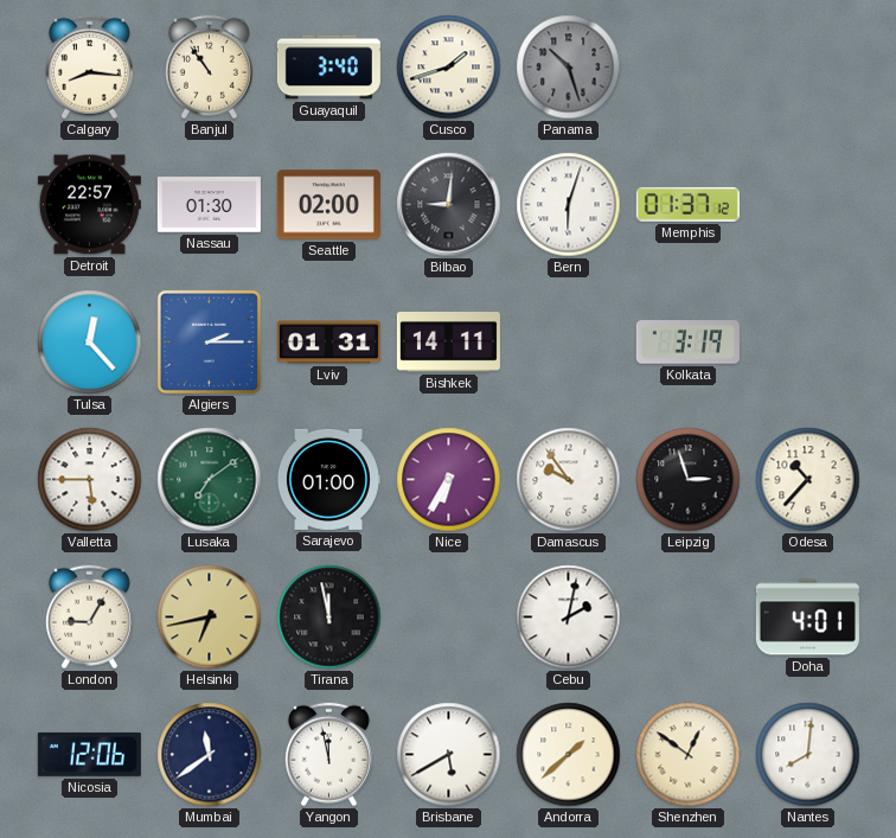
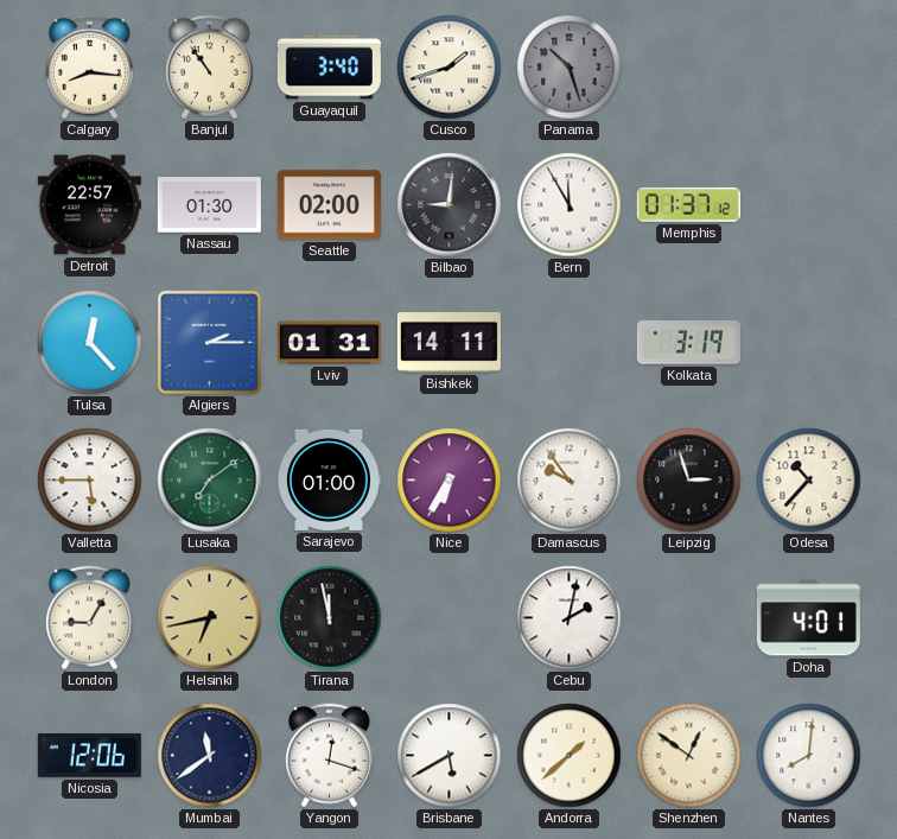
Bern: 6:03 -> 11:55 (570, 205)
Yangon: 11:58 -> 12:18 (329, 756)
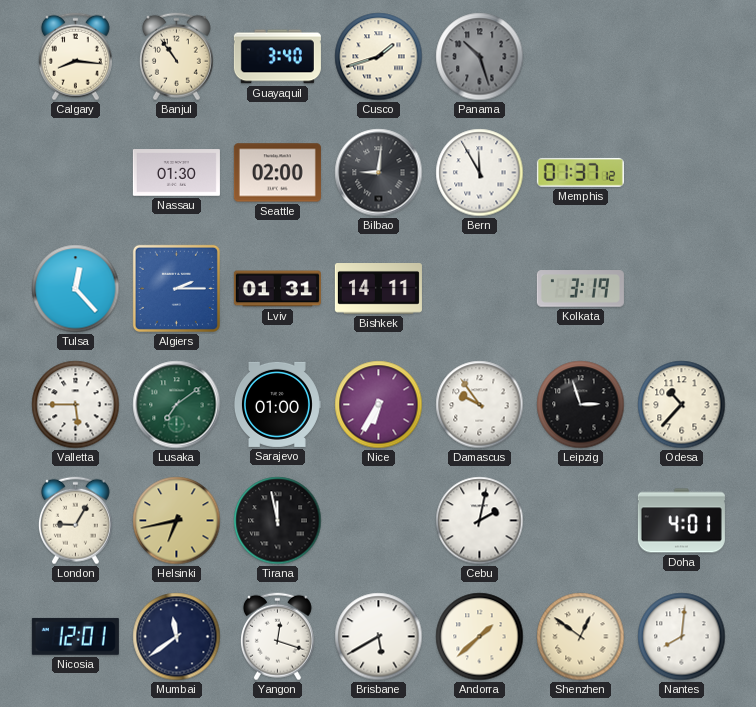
Detroit: 22:57 -> none (89, 205)
Nicosia: 12:06 -> 12:01 (75, 636)
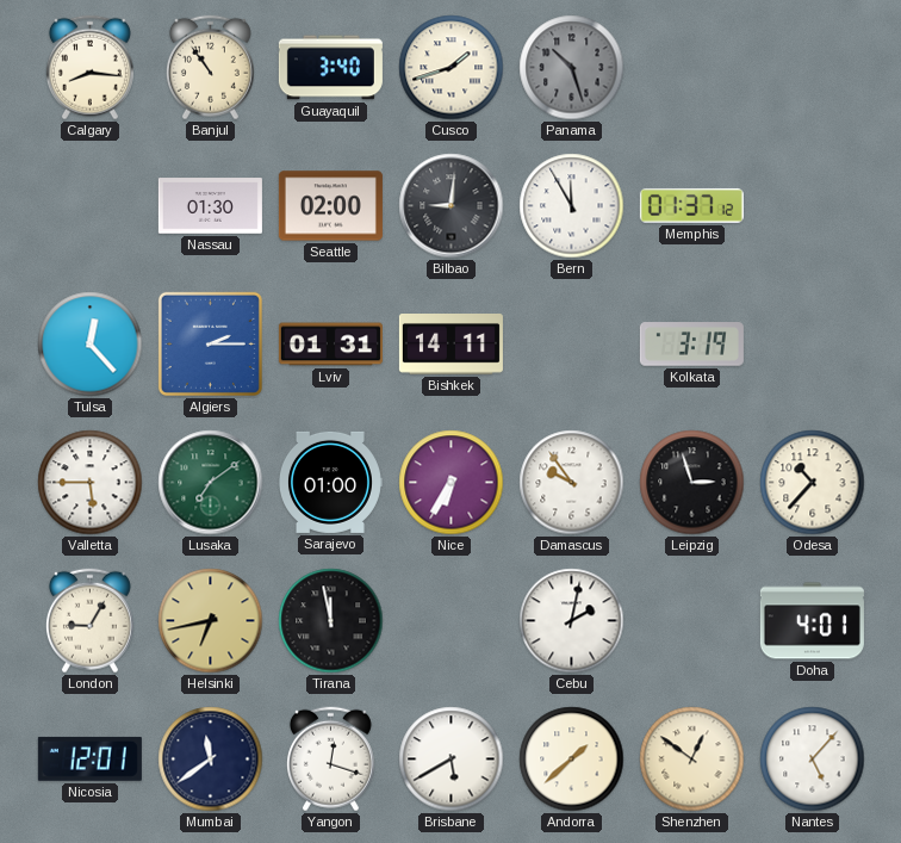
Nantes: 8:01 -> 5:07 (813, 760)
